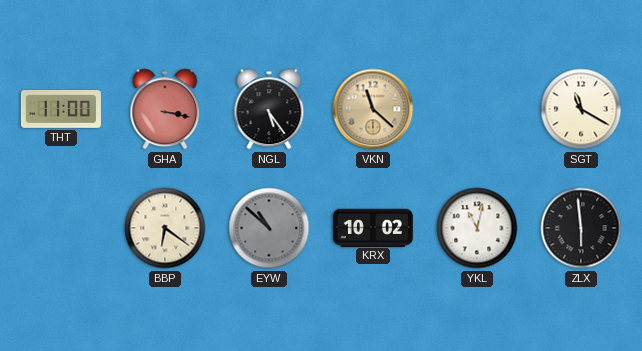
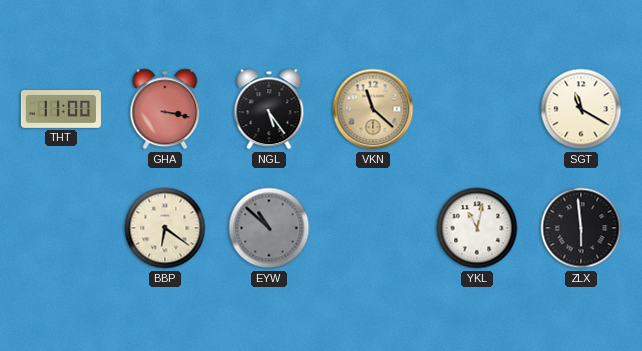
KRX: 10:02 -> none (373, 227)
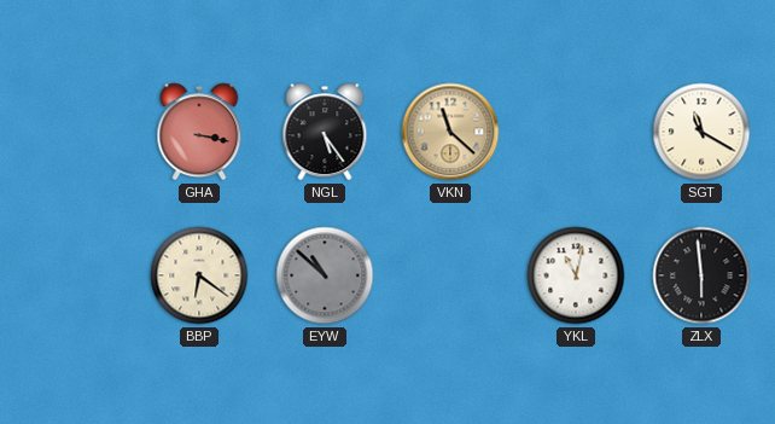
THT: 11:00 -> none (61, 110)
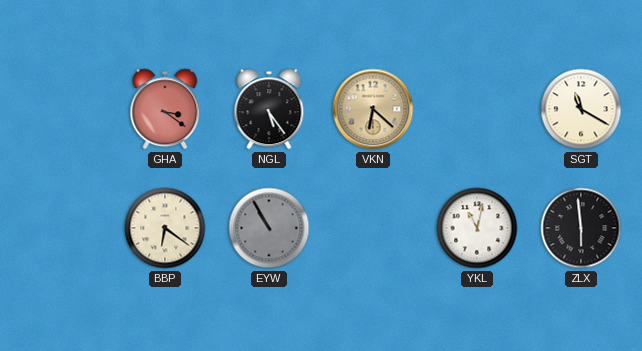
GHA: 3:17 -> 3:21 (165, 109)
VKN: 11:22 -> 6:22 (373, 109)
EYW: 10:52 -> 10:55 (269, 228)
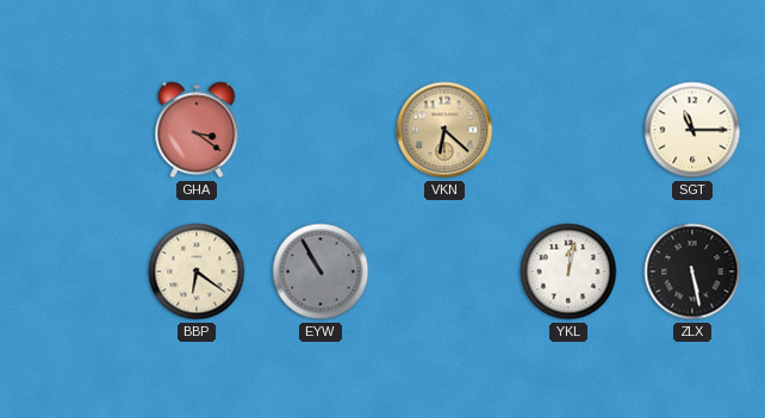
NGL: 5:24 -> none (269, 109)
SGT: 11:20 -> 11:15 (692, 130)
YKL: 11:02 -> 12:02 (568, 272)
ZLX: 5:59 -> 5:28 (692, 272)
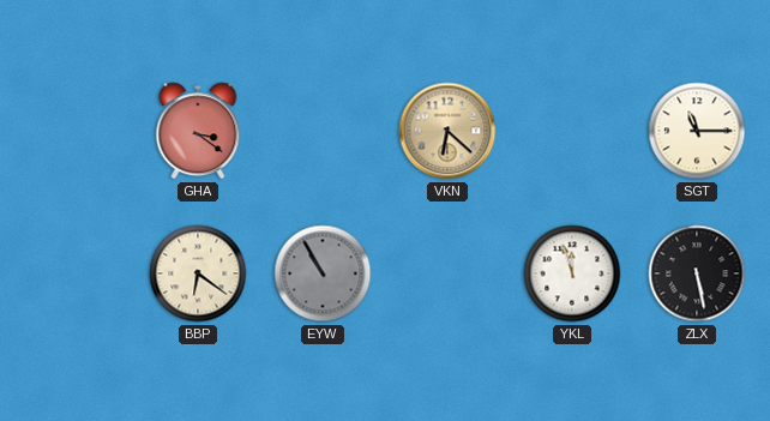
YKL: 12:02 -> 11:57 (572, 273)
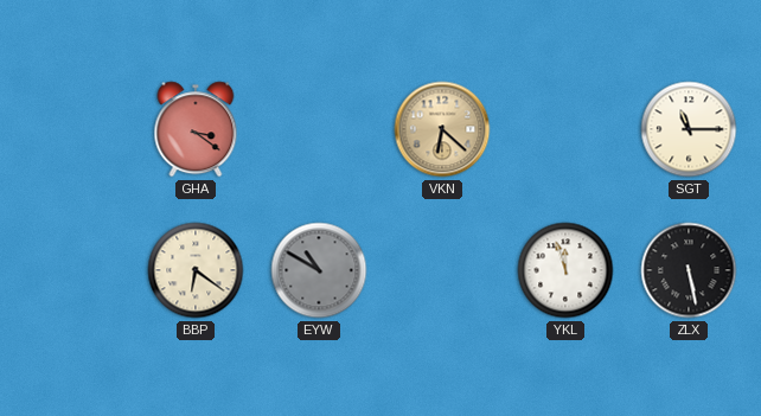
EYW: 10:55 -> 10:50 (319, 270)
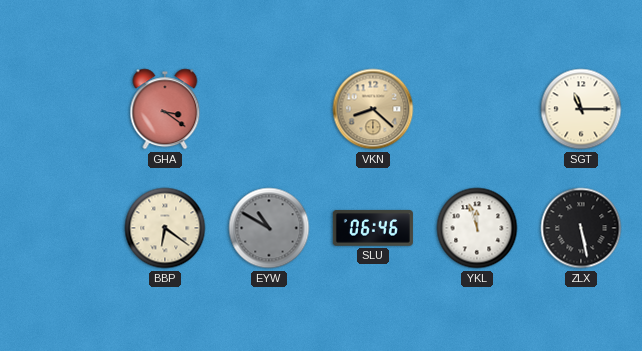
VKN: 6:22 -> 8:22 (373, 109)
SLU: none -> 06:46 (373, 228)
